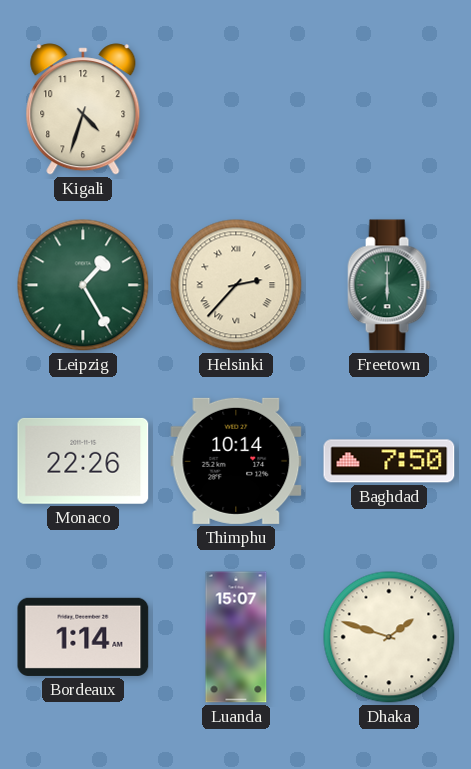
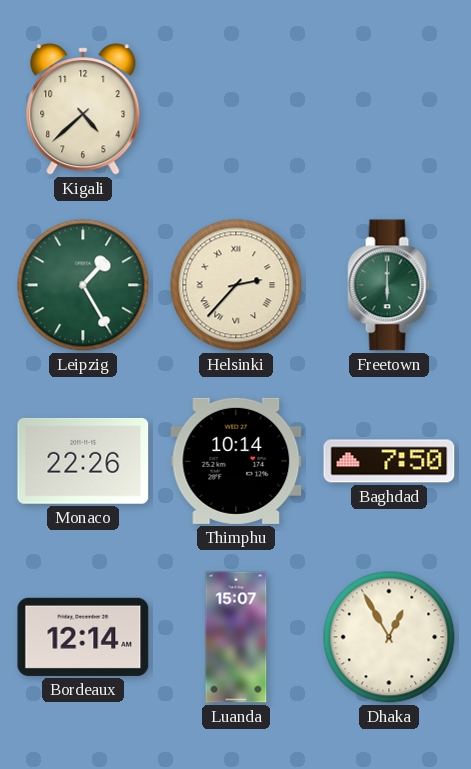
Kigali: 4:33 -> 4:38 (83, 109)
Bordeaux: 1:14 -> 12:14 (83, 637)
Dhaka: 1:48 -> 12:55 (389, 637)
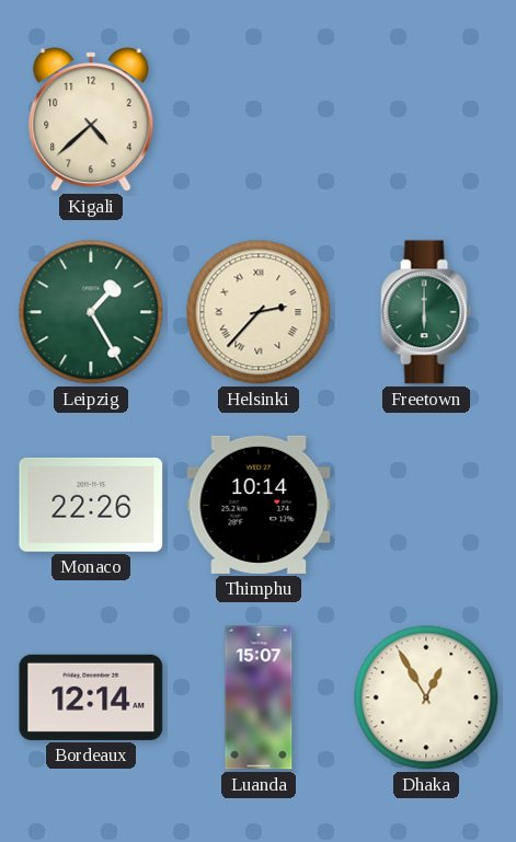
Baghdad: 7:50 -> none (389, 461)
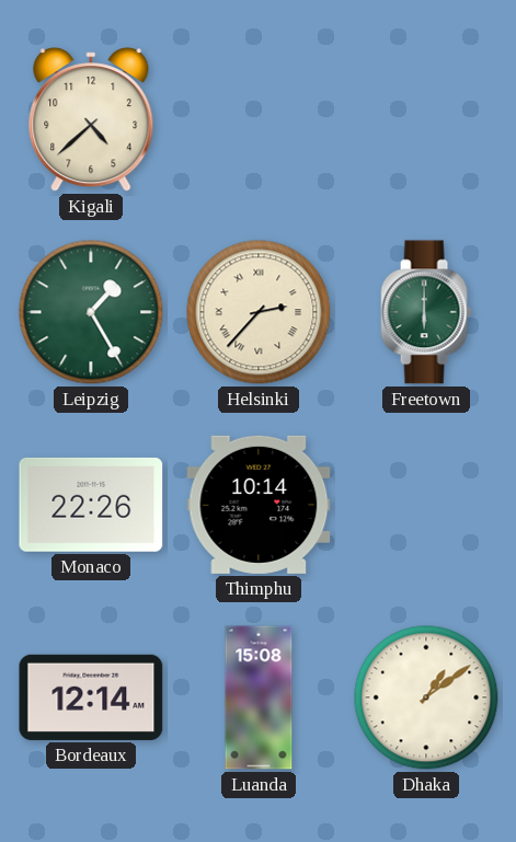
Luanda: 15:07 -> 15:08 (259, 697)
Dhaka: 12:55 -> 1:09 (426, 697)
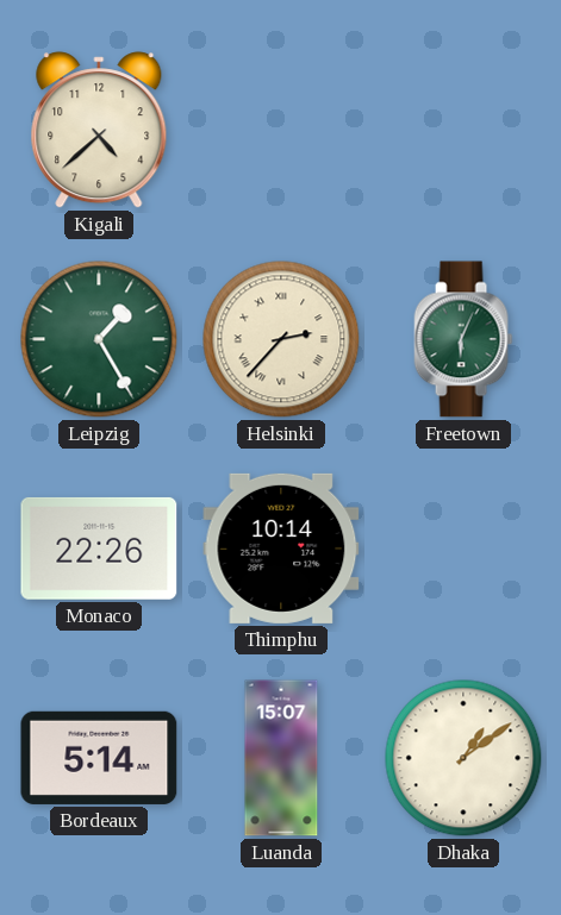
Freetown: 6:00 -> 6:04 (463, 339)
Bordeaux: 12:14 -> 5:14 (99, 758)
Luanda: 15:08 -> 15:07 (281, 758)
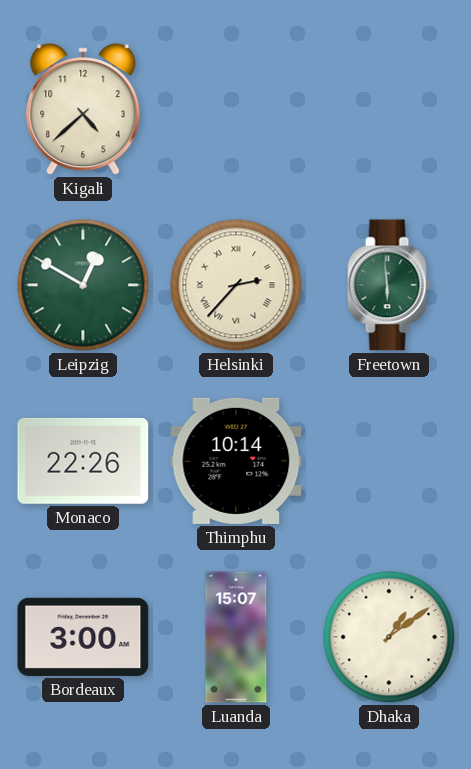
Leipzig: 1:25 -> 12:50 (83, 285)
Freetown: 6:04 -> 5:59 (389, 285)
Bordeaux: 5:14 -> 3:00 (83, 637)
